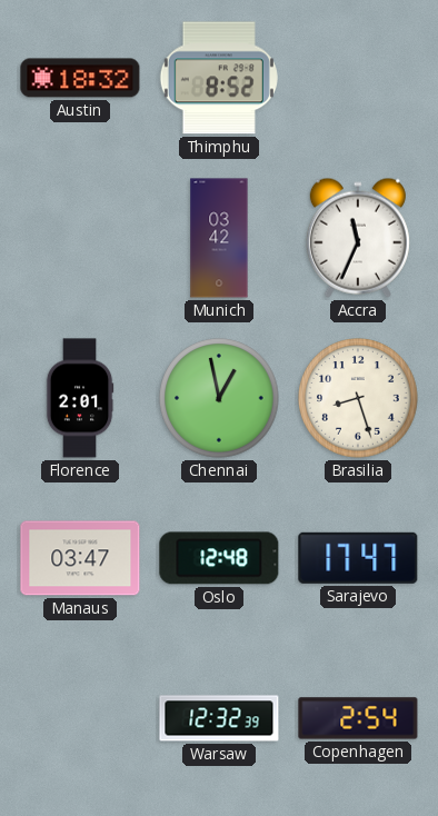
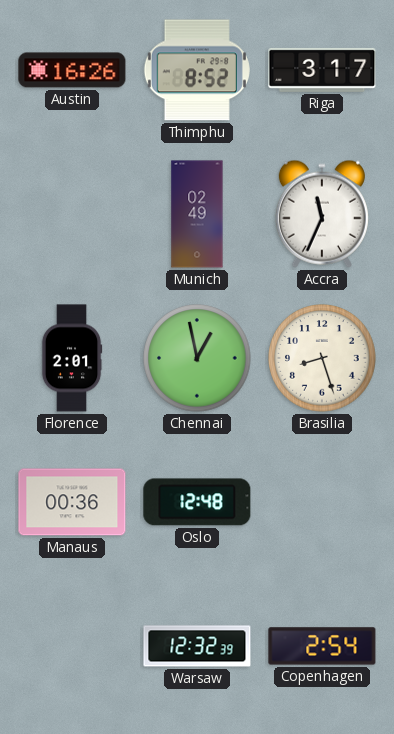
Austin: 18:32 -> 16:26 (72, 70)
Riga: none -> 3:17 (322, 70)
Munich: 03:42 -> 02:49 (197, 214)
Manaus: 03:47 -> 00:36 (72, 502)
Sarajevo: 17:47 -> none (358, 558)
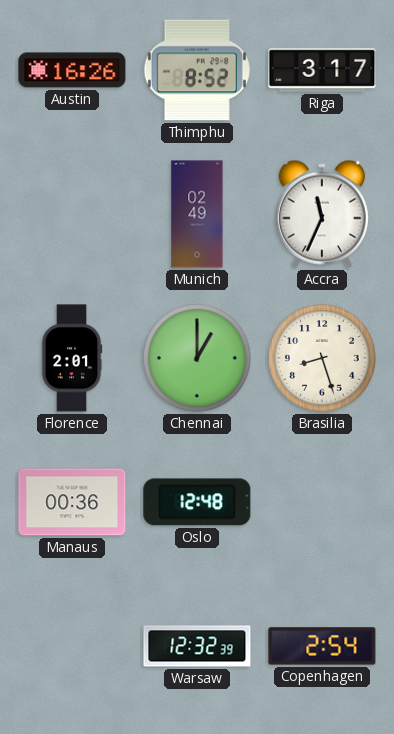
Chennai: 12:58 -> 1:00 (197, 358)
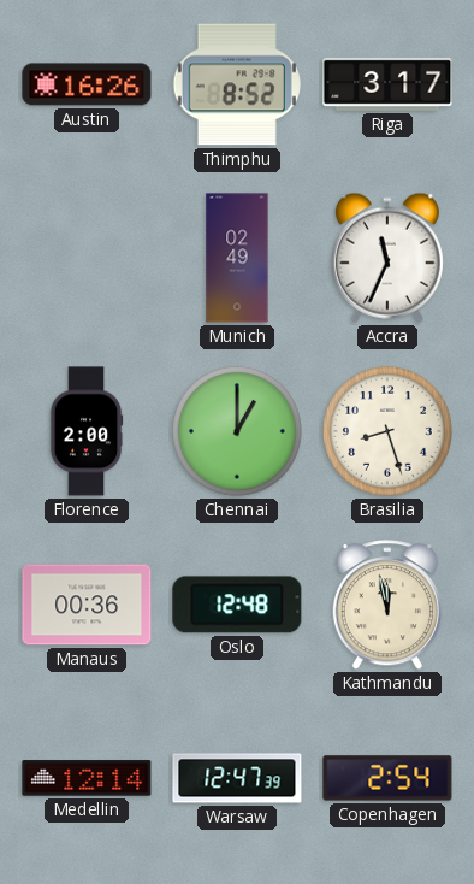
Florence: 2:01 -> 2:00 (87, 431)
Kathmandu: none -> 11:58 (387, 606)
Medellin: none -> 12:14 (87, 778)
Warsaw: 12:32 -> 12:47 (237, 778)
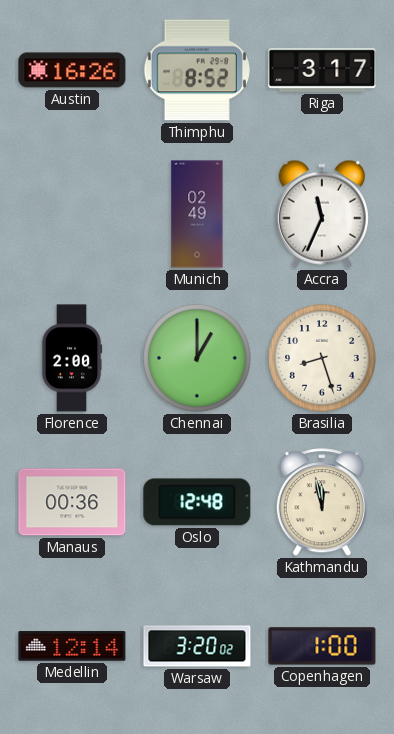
Warsaw: 12:47 -> 3:20 (197, 646)
Copenhagen: 2:54 -> 1:00 (322, 646)
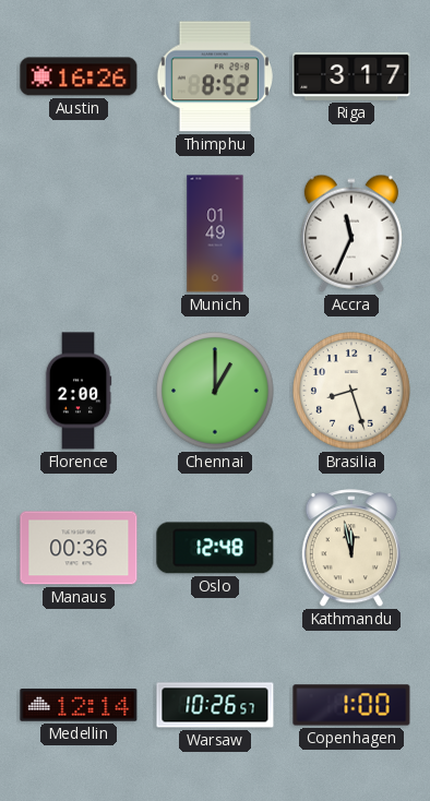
Munich: 02:49 -> 01:49 (215, 234)
Warsaw: 3:20 -> 10:26 (215, 705)
